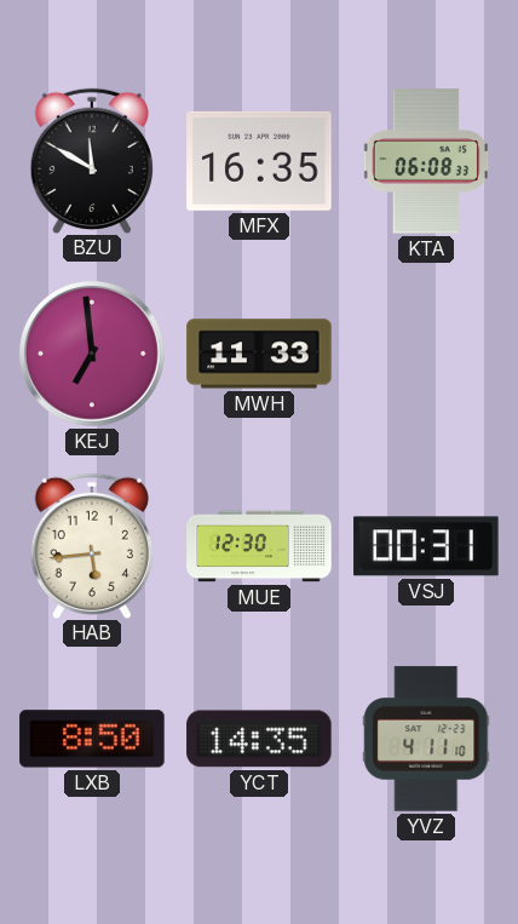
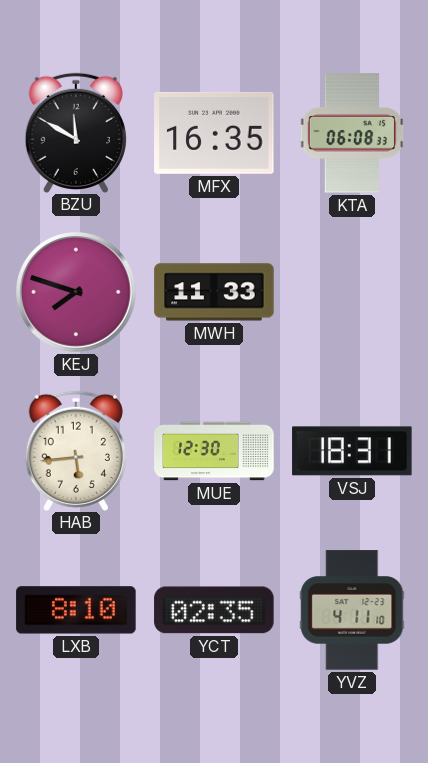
KEJ: 6:59 -> 7:48 (77, 293)
VSJ: 00:31 -> 18:31 (352, 451)
LXB: 8:50 -> 8:10 (76, 610)
YCT: 14:35 -> 02:35 (214, 610)
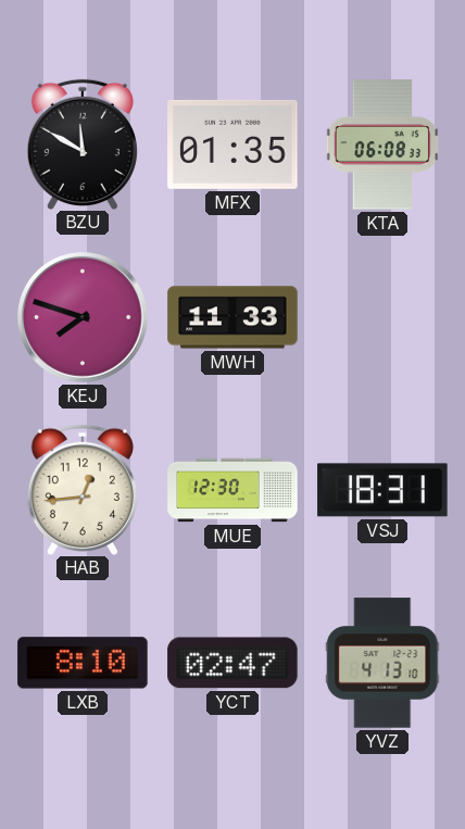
MFX: 16:35 -> 01:35 (232, 145)
HAB: 5:44 -> 12:44 (83, 489)
YCT: 02:35 -> 02:47 (232, 663)
YVZ: 4:11 -> 4:13 (382, 663)
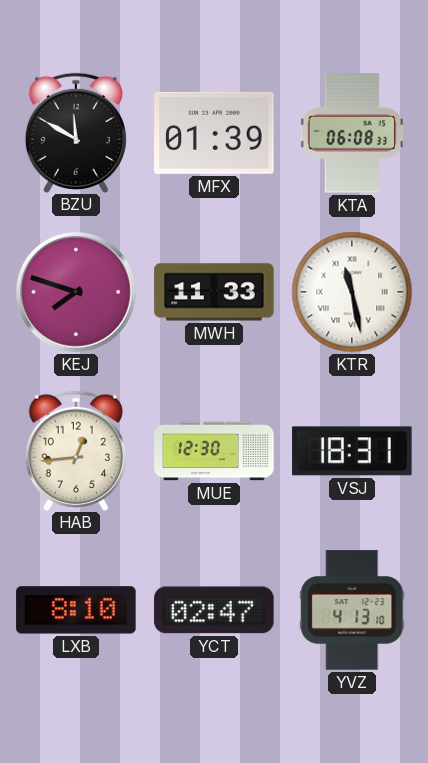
MFX: 01:35 -> 01:39 (214, 133)
KTR: none -> 11:28 (352, 292)
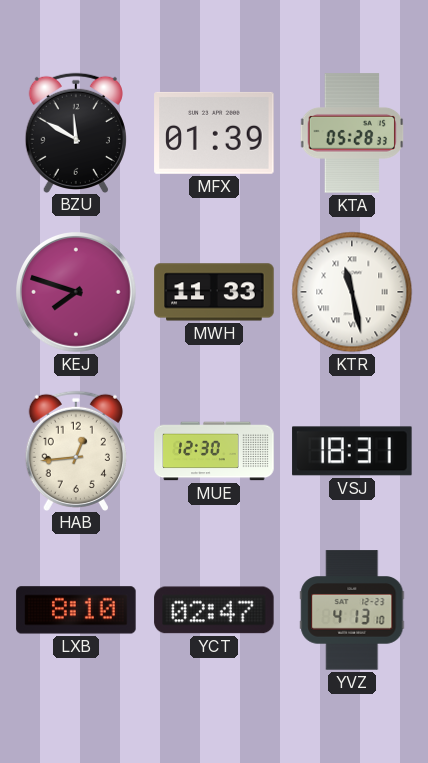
KTA: 06:08 -> 05:28 (352, 133)
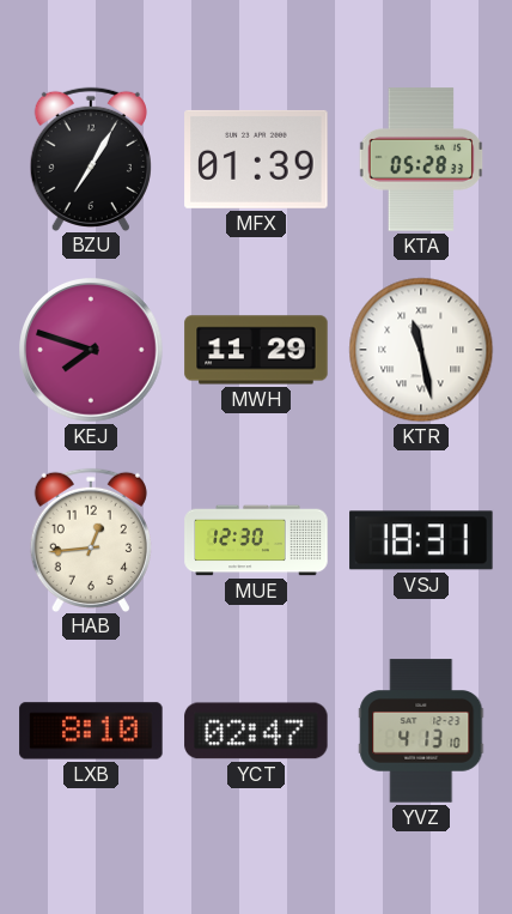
BZU: 11:50 -> 7:05 (91, 158)
MWH: 11:33 -> 11:29 (256, 350)
